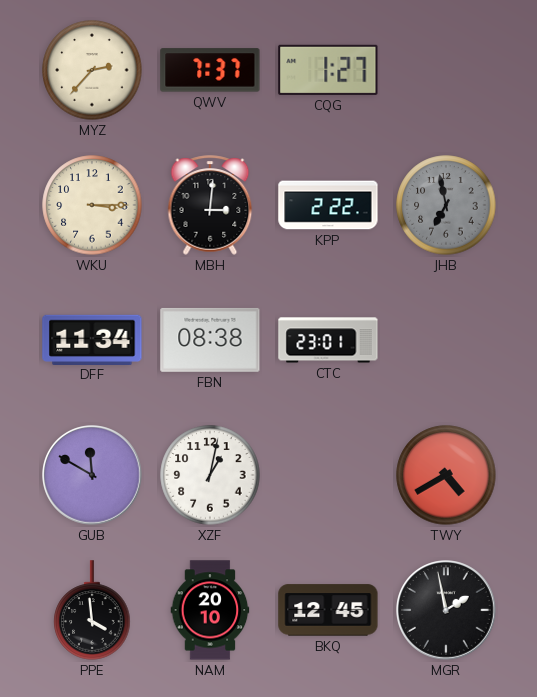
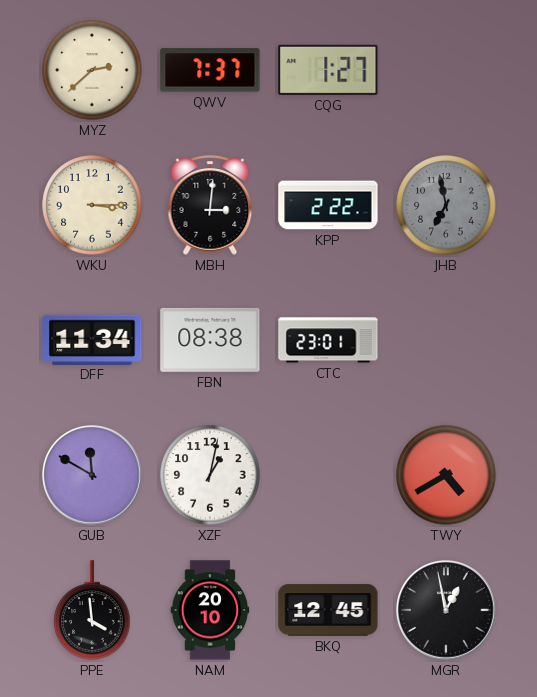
MYZ: 2:37 -> 2:38 (92, 70)
MGR: 1:58 -> 12:58 (447, 611)
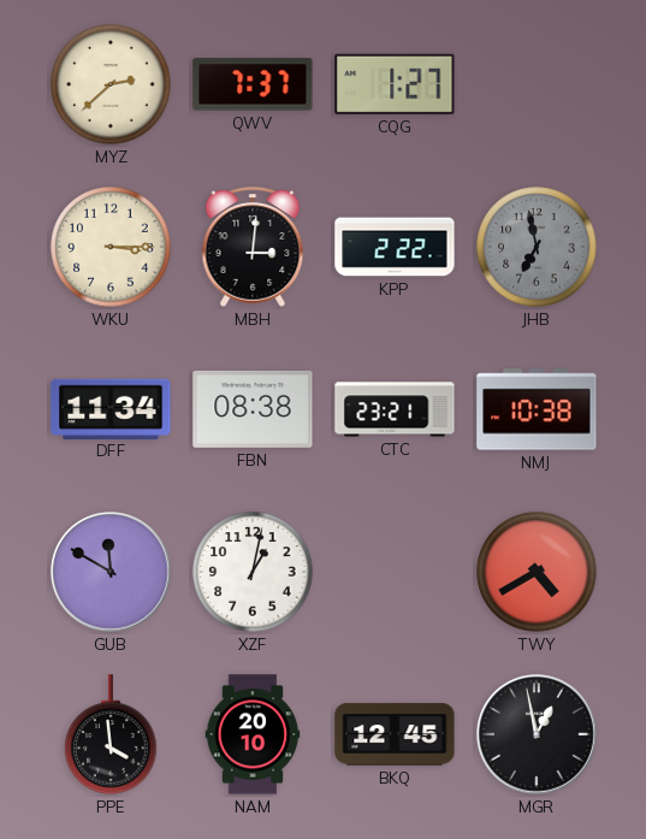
CTC: 23:01 -> 23:21 (395, 409)
NMJ: none -> 10:38 (537, 409)
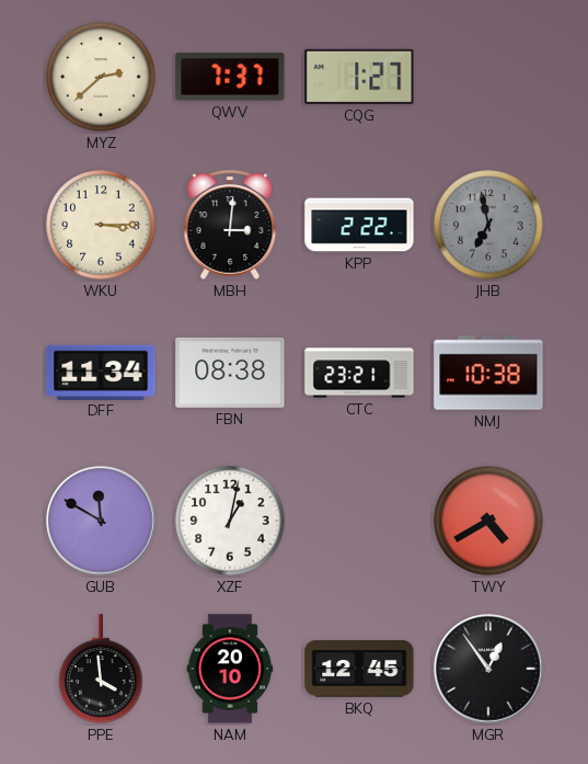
MGR: 12:58 -> 12:54 (489, 670)
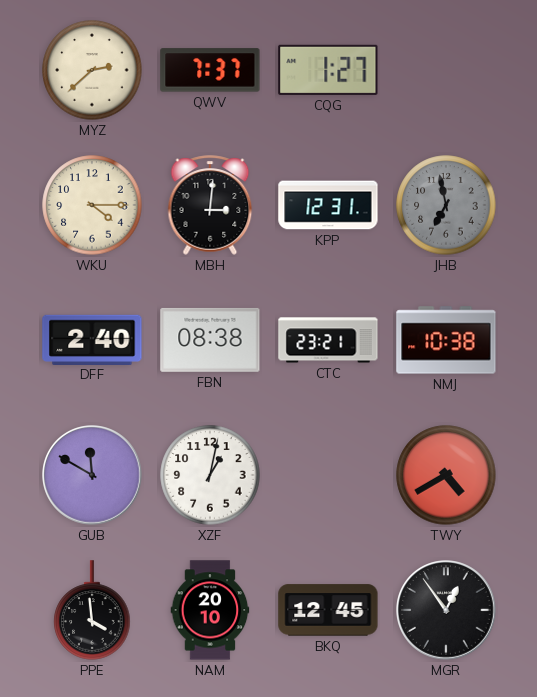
WKU: 3:15 -> 4:15 (92, 205)
KPP: 2:22 -> 12:31 (328, 205)
DFF: 11:34 -> 2:40 (92, 339)
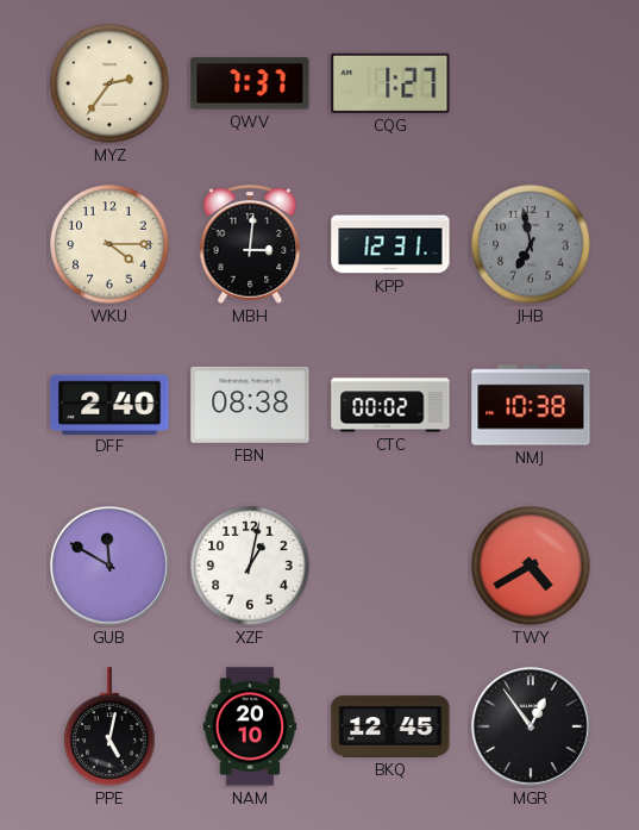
MYZ: 2:38 -> 2:36 (109, 83)
CTC: 23:21 -> 00:02 (390, 405)
PPE: 3:59 -> 5:02 (109, 726)
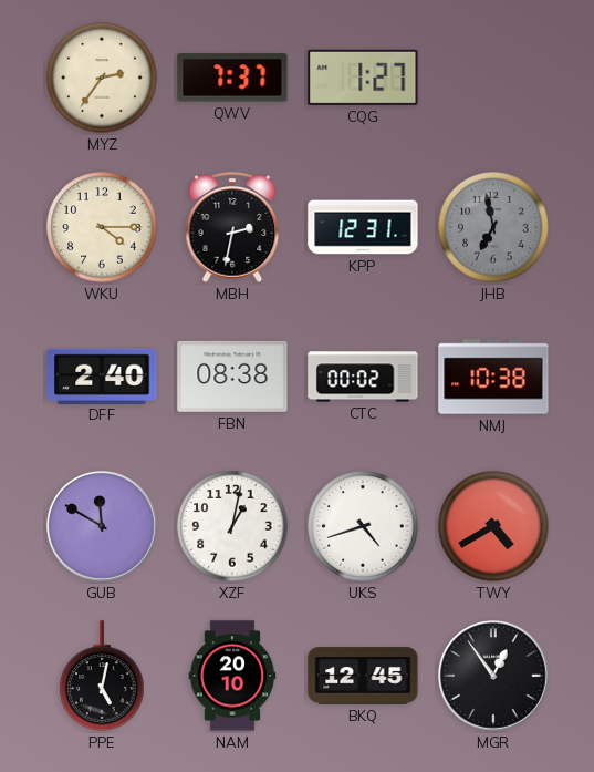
MBH: 3:01 -> 2:32 (232, 227)
UKS: none -> 4:42 (363, 526)
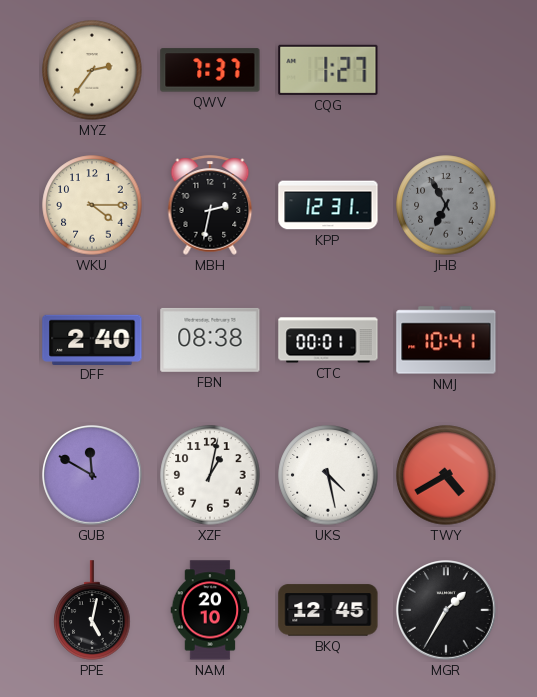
JHB: 6:58 -> 6:55 (446, 205)
CTC: 00:02 -> 00:01 (328, 340)
NMJ: 10:38 -> 10:41 (446, 340)
UKS: 4:42 -> 4:28 (328, 475)
MGR: 12:54 -> 1:35 (447, 611)
